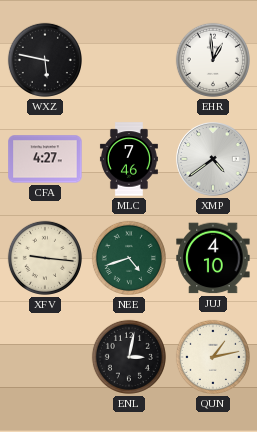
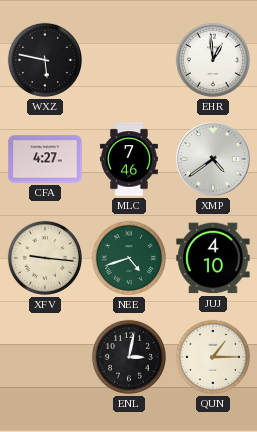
QUN: 1:13 -> 1:15 (213, 357)
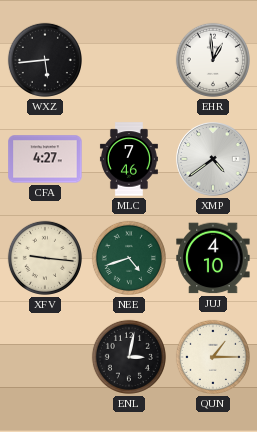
WXZ: 5:47 -> 5:44 (45, 60)
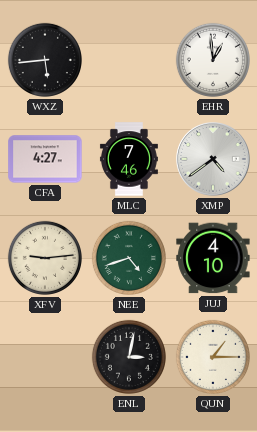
XFV: 9:16 -> 9:14 (45, 258)
